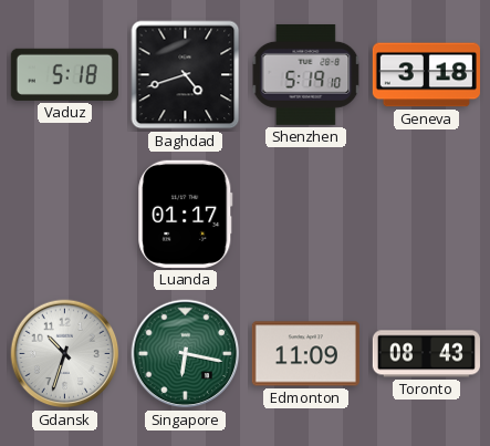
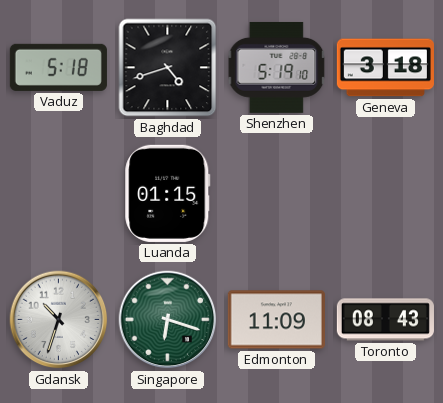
Luanda: 01:17 -> 01:15 (168, 193)
Singapore: 6:17 -> 6:18 (168, 320)
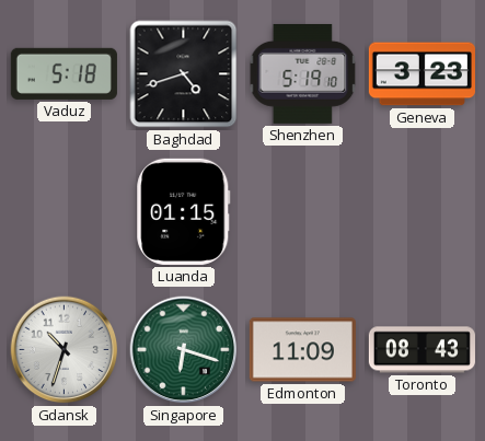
Geneva: 3:18 -> 3:23 (422, 74)
